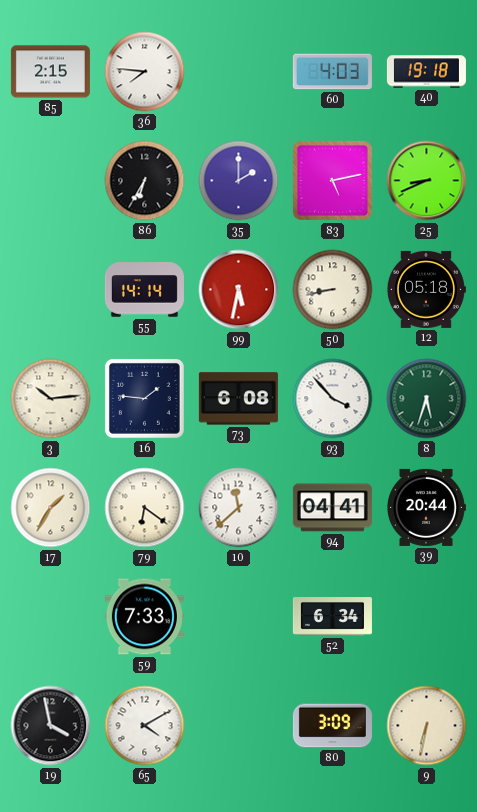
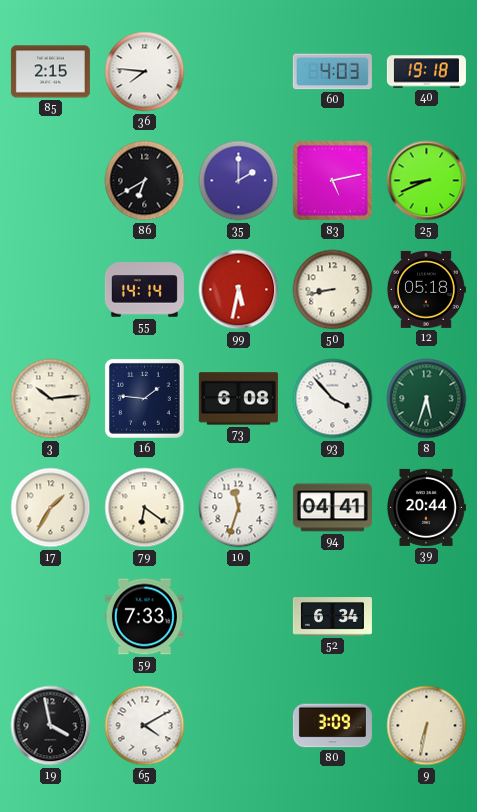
86: 6:35 -> 6:40 (145, 181)
10: 11:38 -> 11:33 (239, 508)
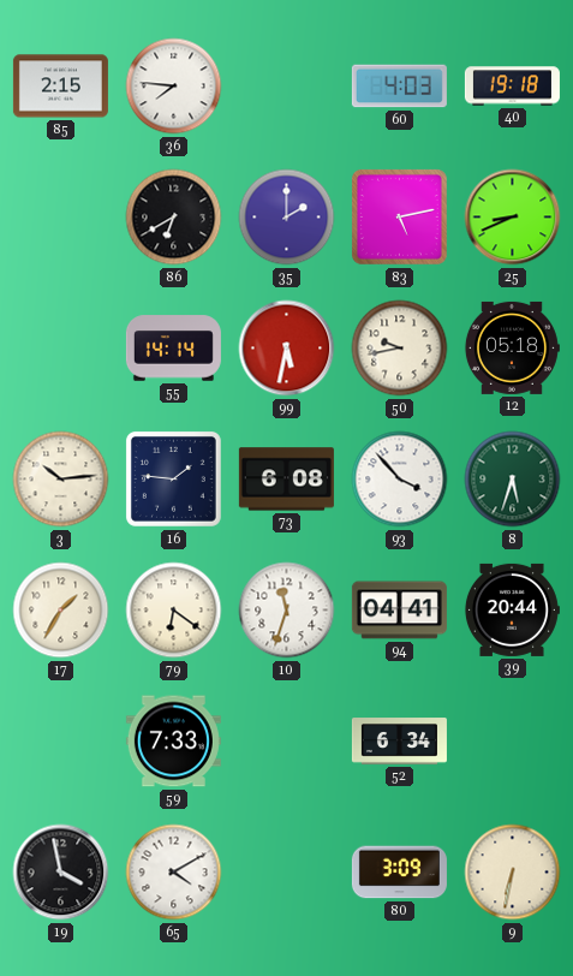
50: 8:43 -> 9:43 (400, 349)
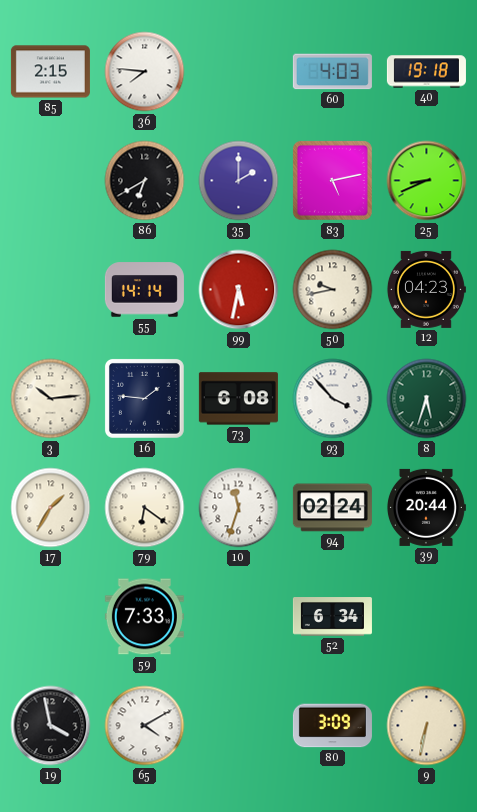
12: 05:18 -> 04:23 (426, 289)
94: 04:41 -> 02:24 (332, 508)
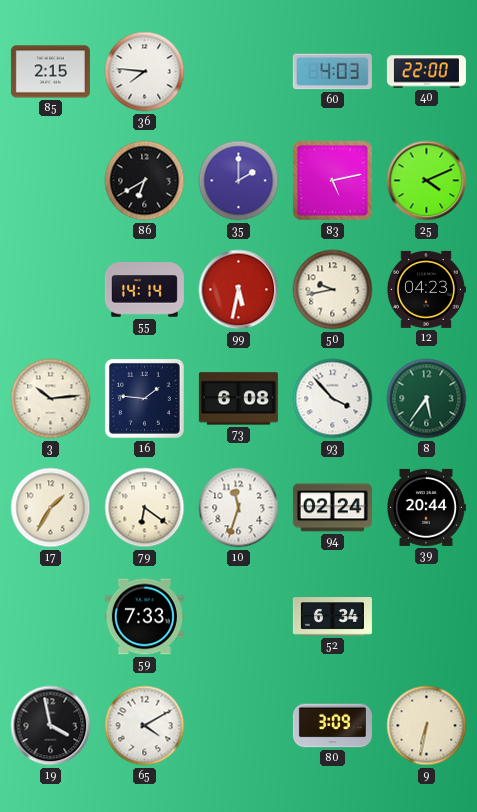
40: 19:18 -> 22:00 (426, 72)
25: 8:41 -> 4:11 (427, 181)
8: 5:33 -> 5:36 (427, 399)
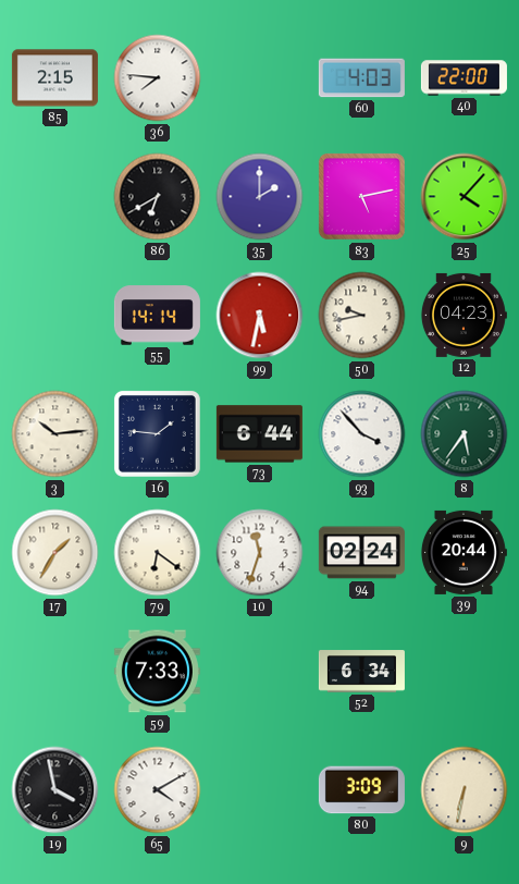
25: 4:11 -> 4:07 (465, 197)
73: 6:08 -> 6:44 (259, 434)
